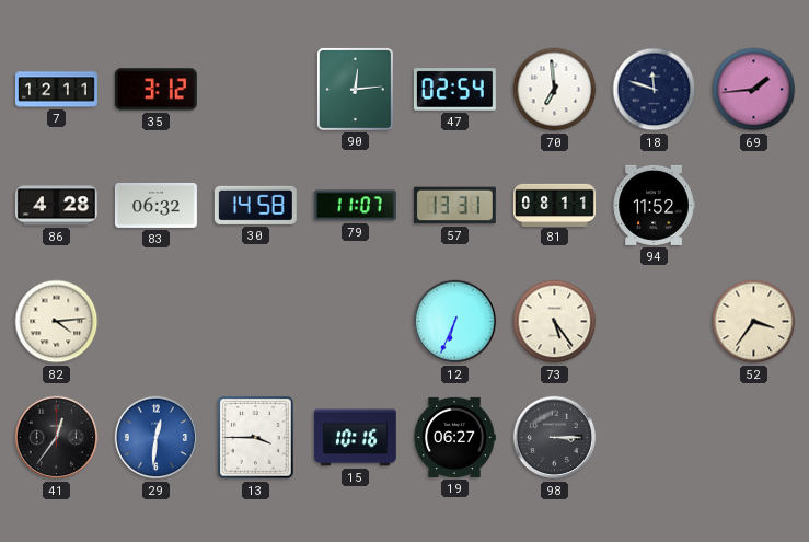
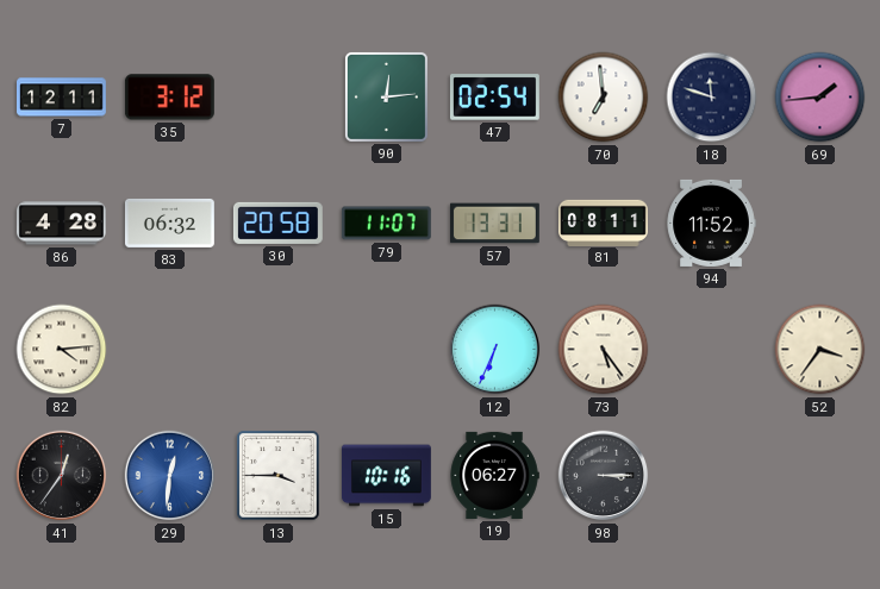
30: 14:58 -> 20:58 (277, 223)
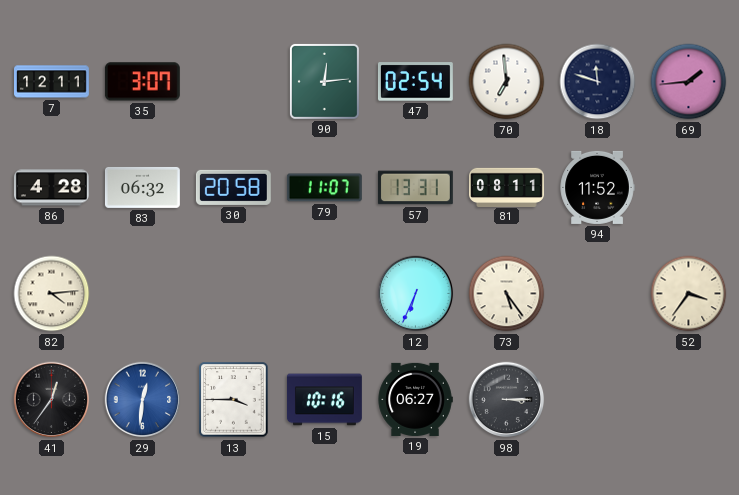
35: 3:12 -> 3:07 (142, 82)
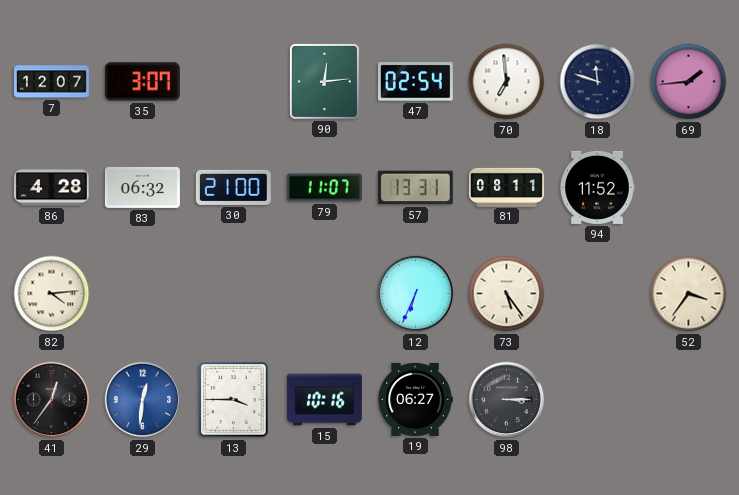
7: 12:11 -> 12:07 (52, 82)
30: 20:58 -> 21:00 (233, 187)
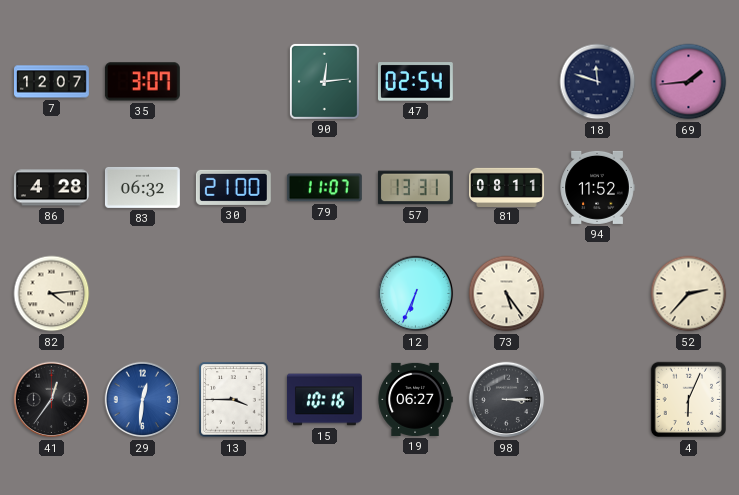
70: 6:59 -> none (507, 82)
52: 3:36 -> 2:37 (689, 294)
4: none -> 6:04 (689, 400)
